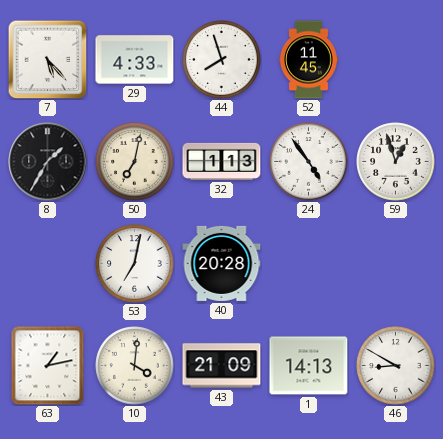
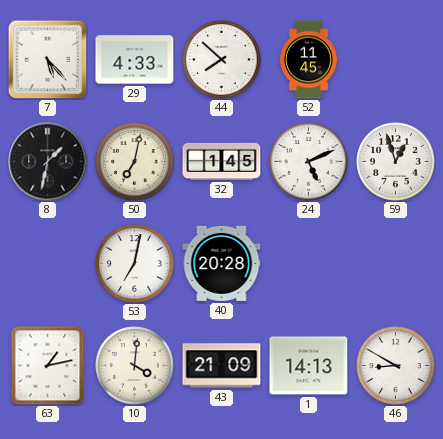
44: 7:57 -> 7:52 (222, 60)
8: 1:35 -> 1:32 (48, 162)
32: 1:13 -> 1:45 (222, 161)
24: 4:54 -> 5:11 (309, 162)
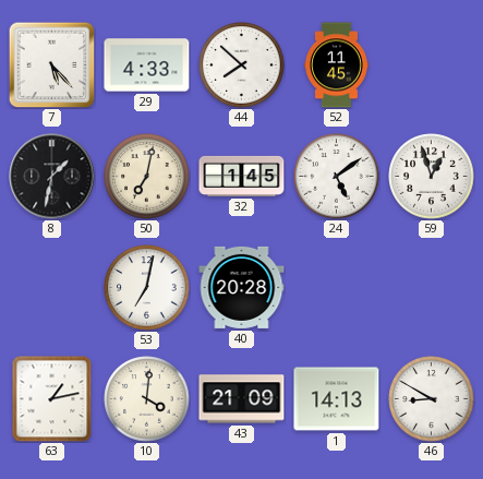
24: 5:11 -> 5:09 (337, 177)
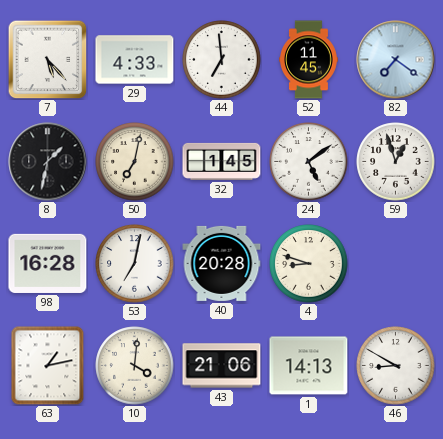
44: 7:52 -> 6:59 (222, 60)
82: none -> 7:21 (396, 60)
98: none -> 16:28 (48, 263)
4: none -> 8:48 (309, 264)
43: 21:09 -> 21:06 (222, 366)
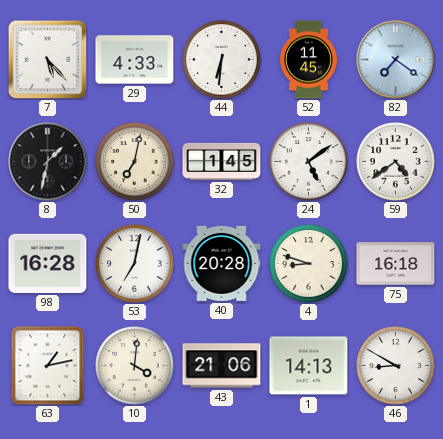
44: 6:59 -> 6:31 (222, 60)
59: 12:57 -> 4:39 (396, 162)
75: none -> 16:18 (396, 264)
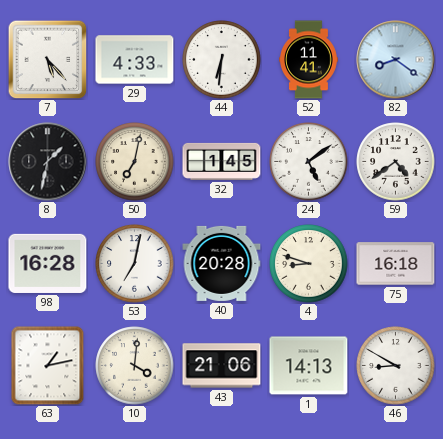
52: 11:45 -> 11:41 (309, 60)
82: 7:21 -> 8:21 (396, 60)
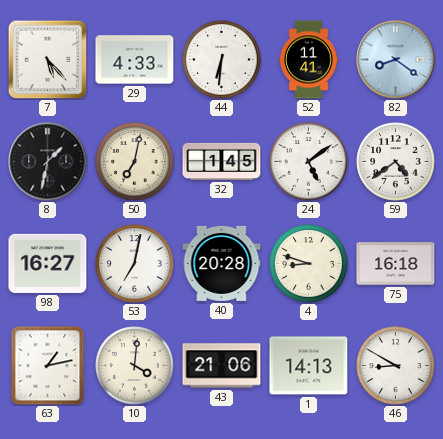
98: 16:28 -> 16:27 (48, 263)
